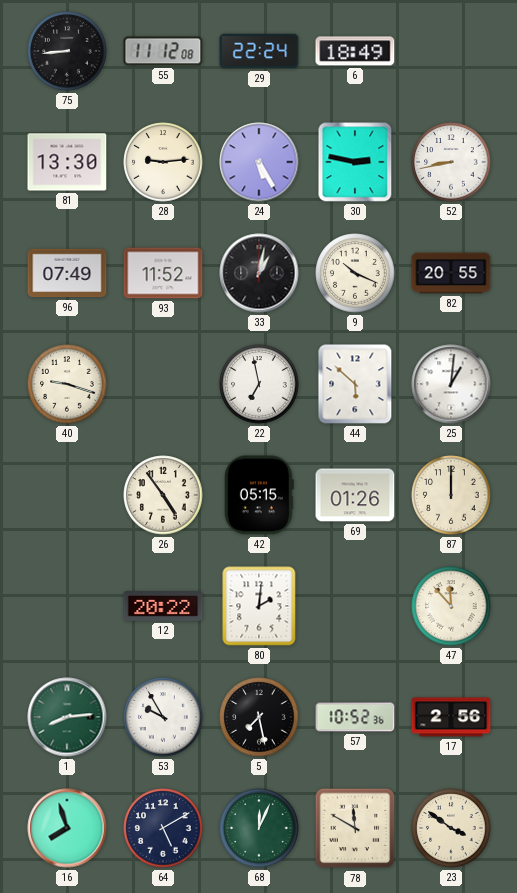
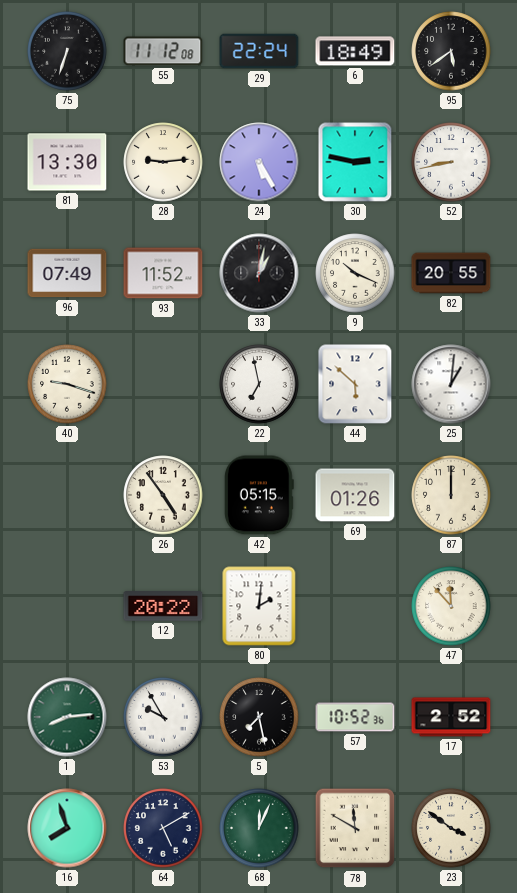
75: 8:44 -> 6:33 (67, 51)
95: none -> 5:39 (451, 51)
17: 2:56 -> 2:52 (451, 717)
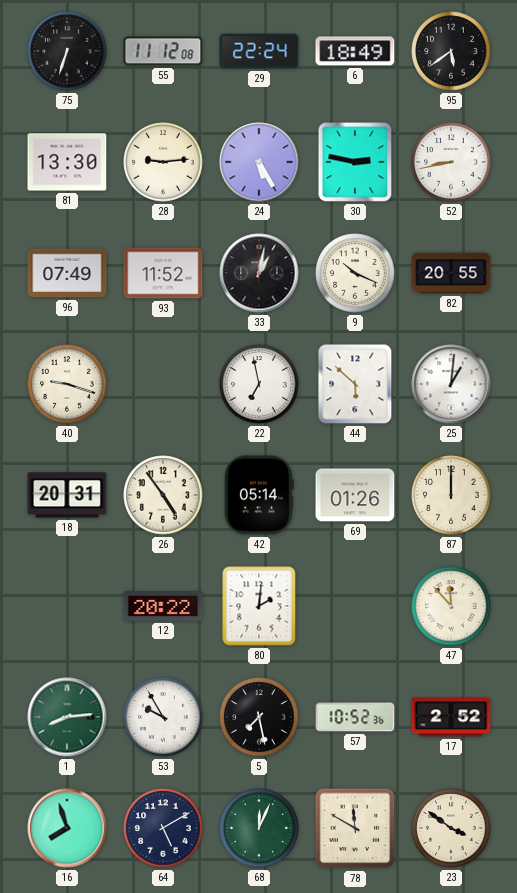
18: none -> 20:31 (67, 495)
42: 05:15 -> 05:14 (259, 495)
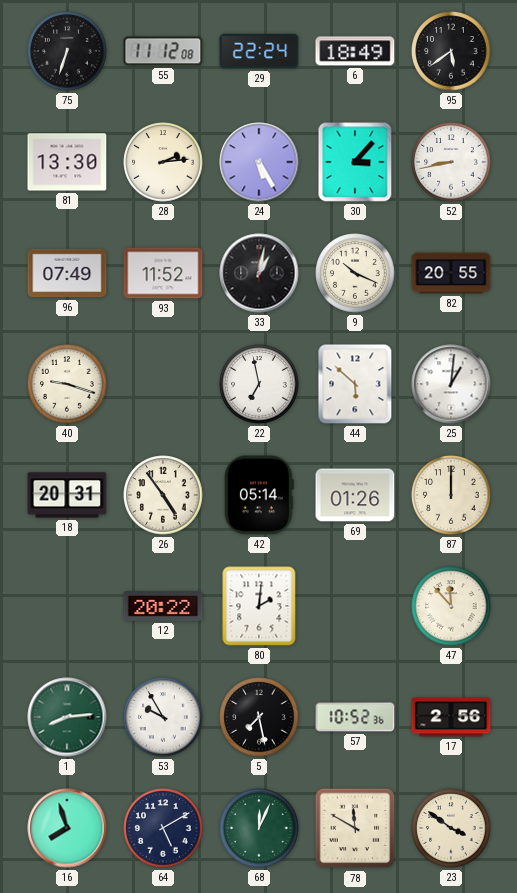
28: 9:14 -> 2:14 (163, 162)
30: 2:47 -> 3:07 (355, 162)
17: 2:52 -> 2:56 (451, 717)
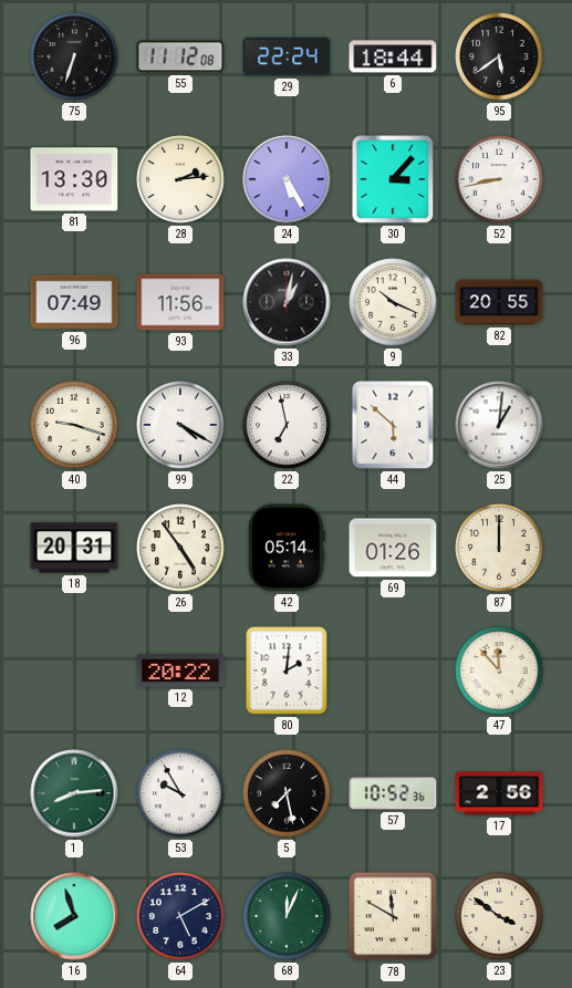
6: 18:49 -> 18:44 (393, 56)
93: 11:52 -> 11:56 (180, 302)
99: none -> 4:20 (180, 425)
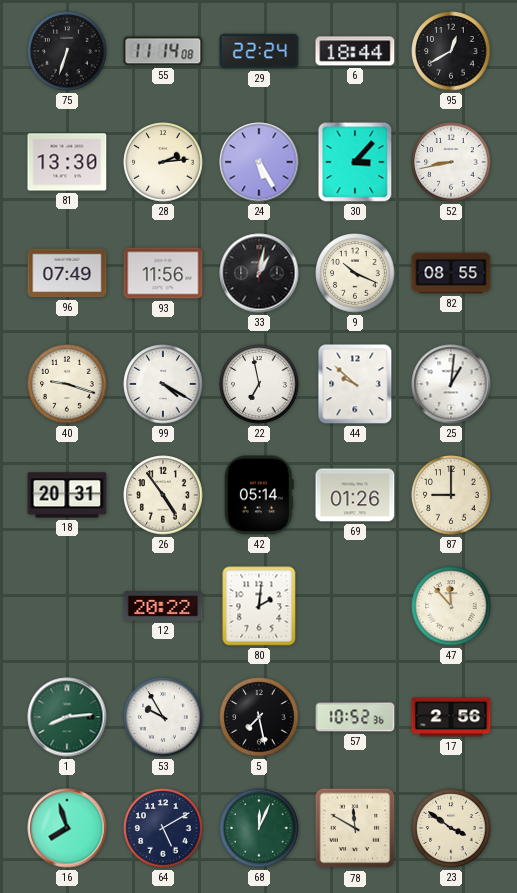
55: 11:12 -> 11:14 (163, 51)
95: 5:39 -> 12:40 (451, 51)
82: 20:55 -> 08:55 (451, 273)
44: 5:52 -> 9:52 (355, 384)
87: 12:00 -> 9:00 (451, 495)
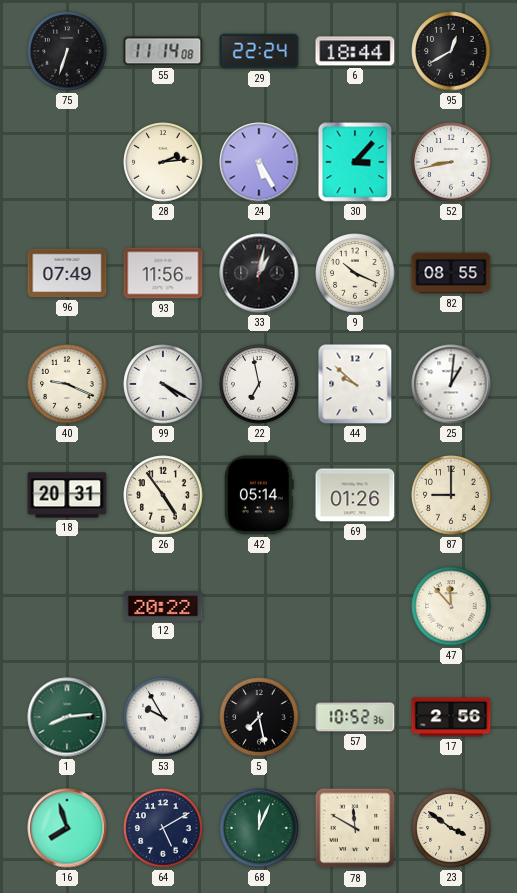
81: 13:30 -> none (67, 162)
40: 9:18 -> 9:19 (67, 384)
80: 2:01 -> none (259, 606)
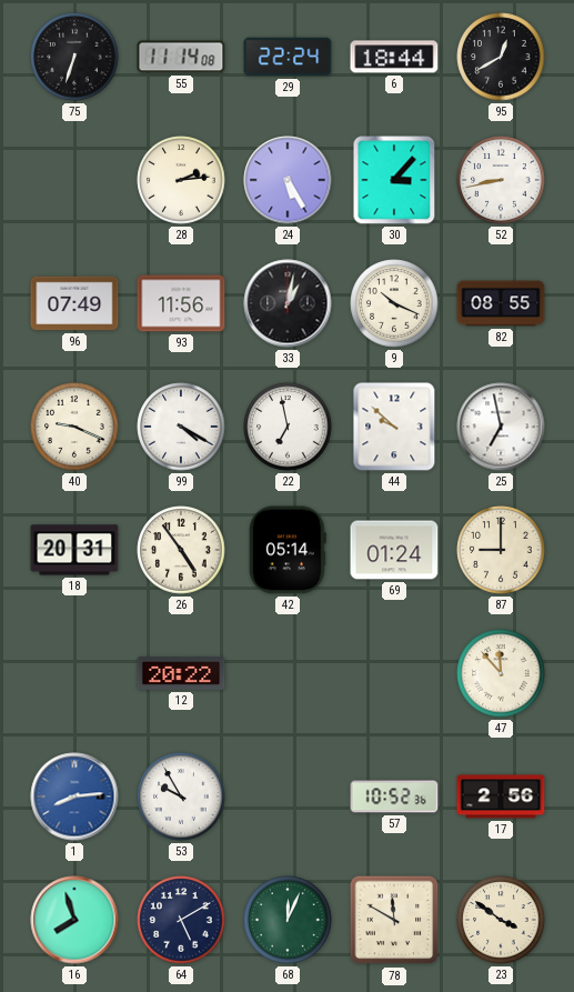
25: 1:01 -> 6:58 (501, 427)
69: 01:26 -> 01:24 (394, 550)
1 dial: green -> blue (74, 796)
5: 7:28 -> none (259, 717)
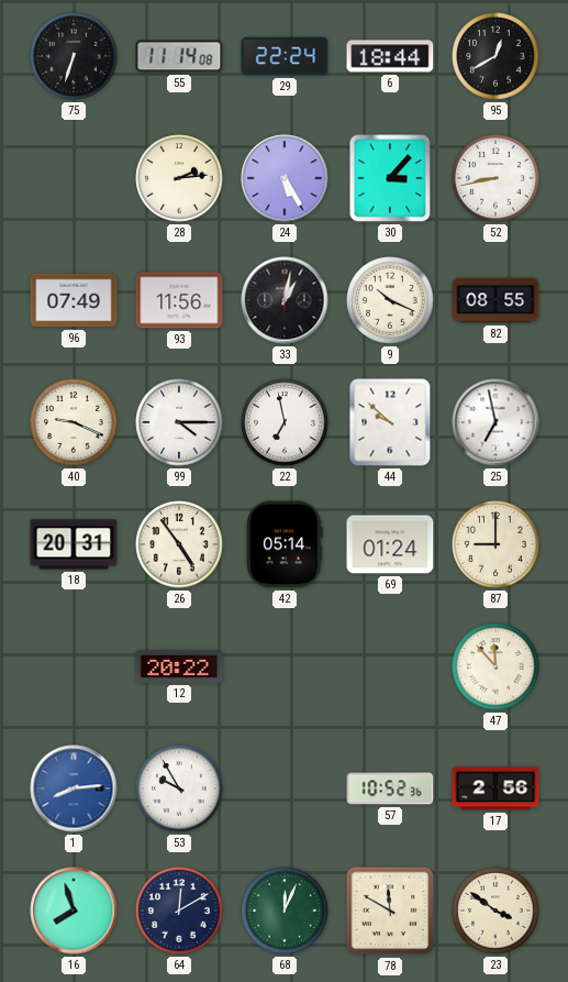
99: 4:20 -> 4:15 (179, 422)
64: 5:10 -> 12:10 (179, 911)
